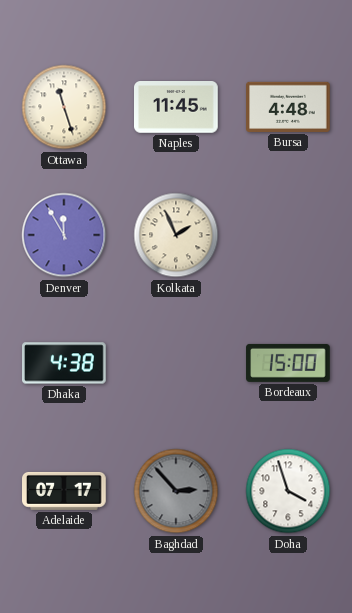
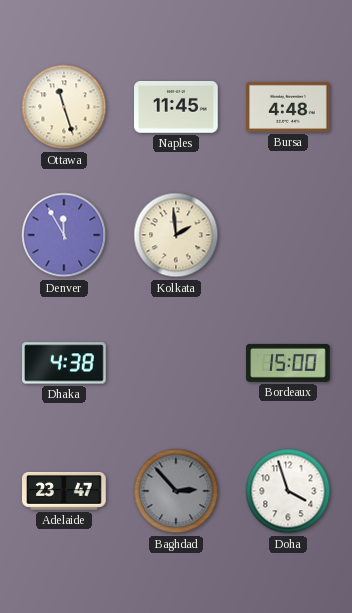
Kolkata: 1:56 -> 1:59 (176, 235)
Adelaide: 07:17 -> 23:47 (65, 491)
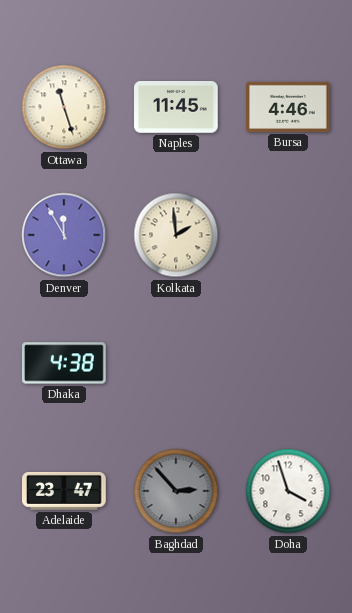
Bursa: 4:48 -> 4:46 (288, 107)
Bordeaux: 15:00 -> none (288, 363)
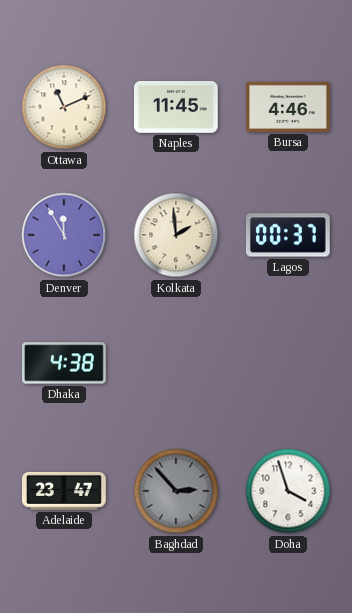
Ottawa: 11:27 -> 11:11 (64, 107)
Lagos: none -> 00:37 (289, 235)
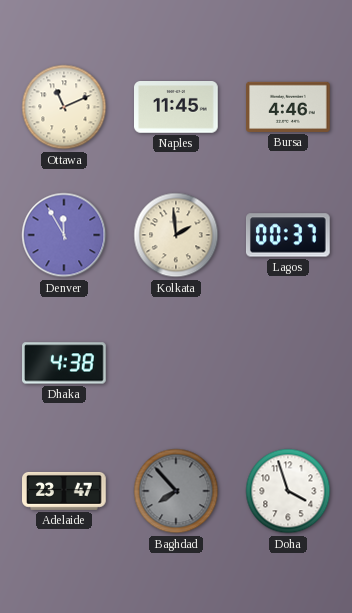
Baghdad: 2:53 -> 7:53 (176, 491)
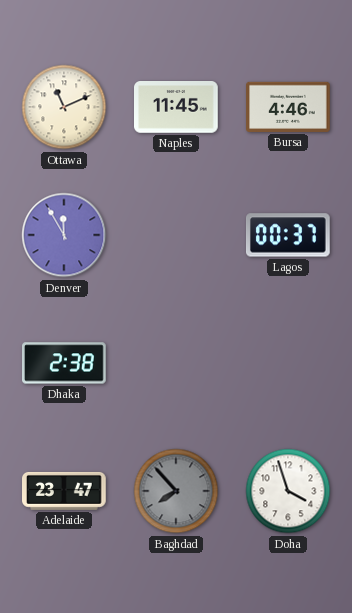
Kolkata: 1:59 -> none (176, 235)
Dhaka: 4:38 -> 2:38 (64, 363)
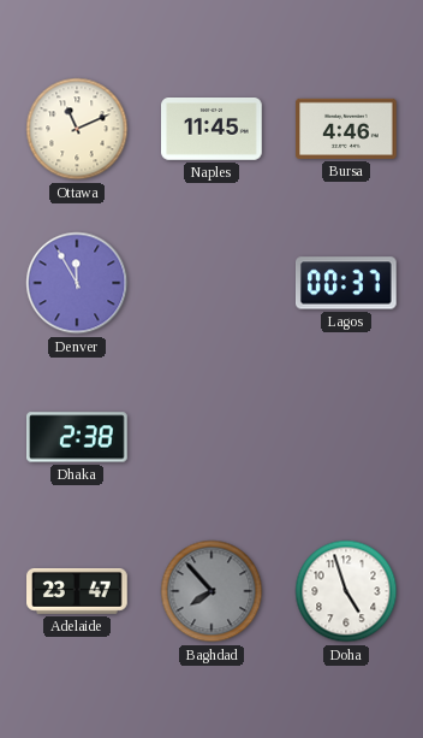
Doha: 3:57 -> 4:57 (346, 591)
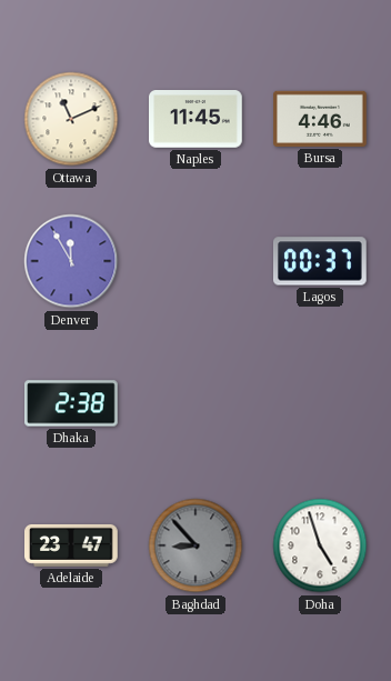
Baghdad: 7:53 -> 8:53 (195, 545)
